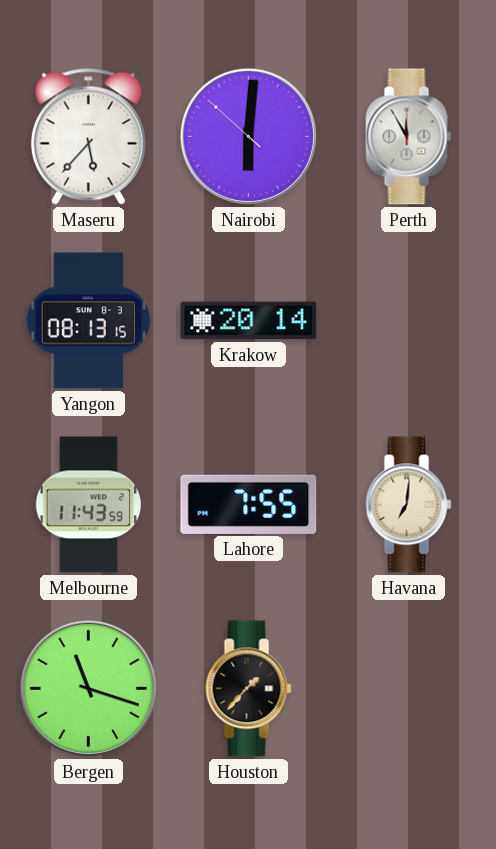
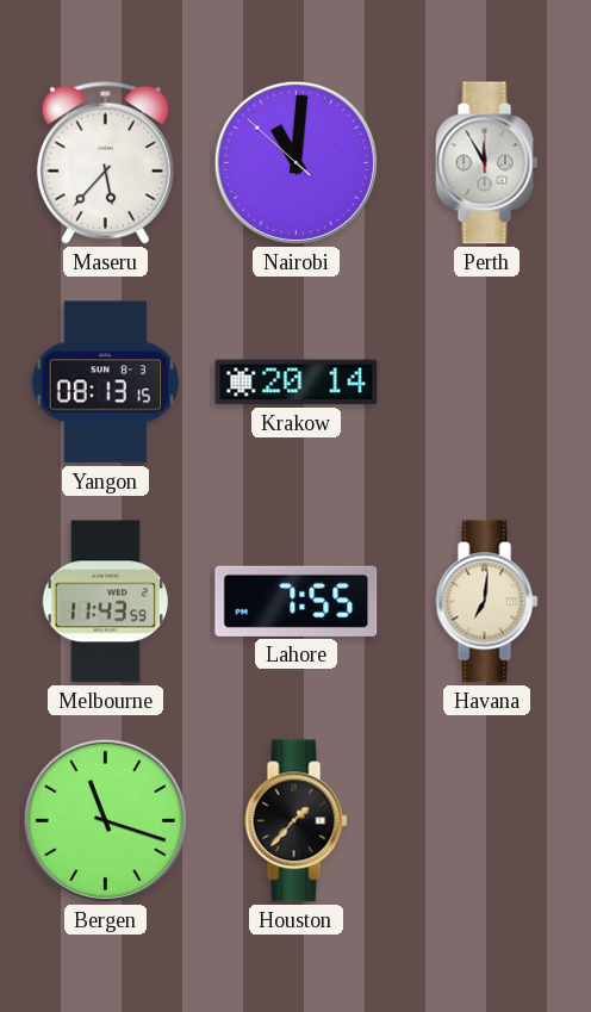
Nairobi: 6:00 -> 11:00 (295, 162)
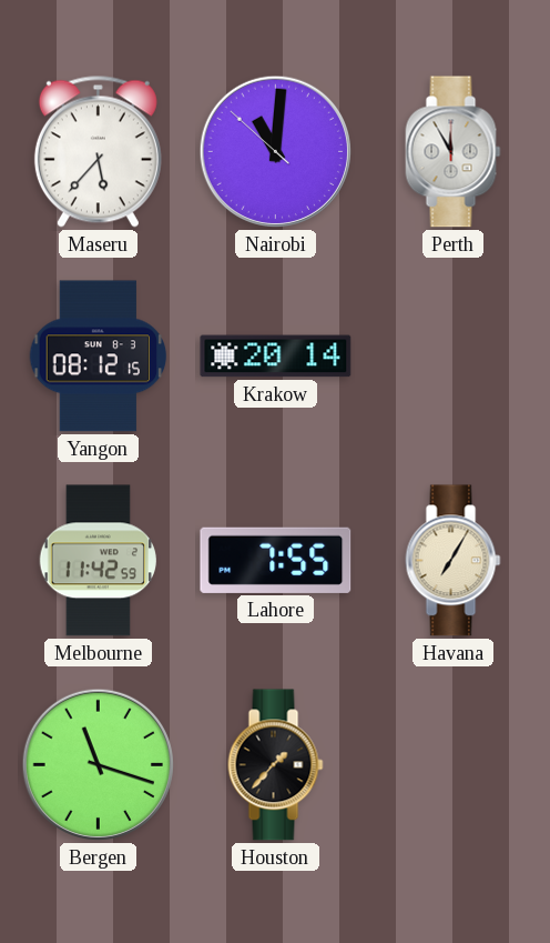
Yangon: 08:13 -> 08:12 (99, 357)
Melbourne: 11:43 -> 11:42 (98, 561)
Havana: 7:01 -> 7:05 (454, 561)
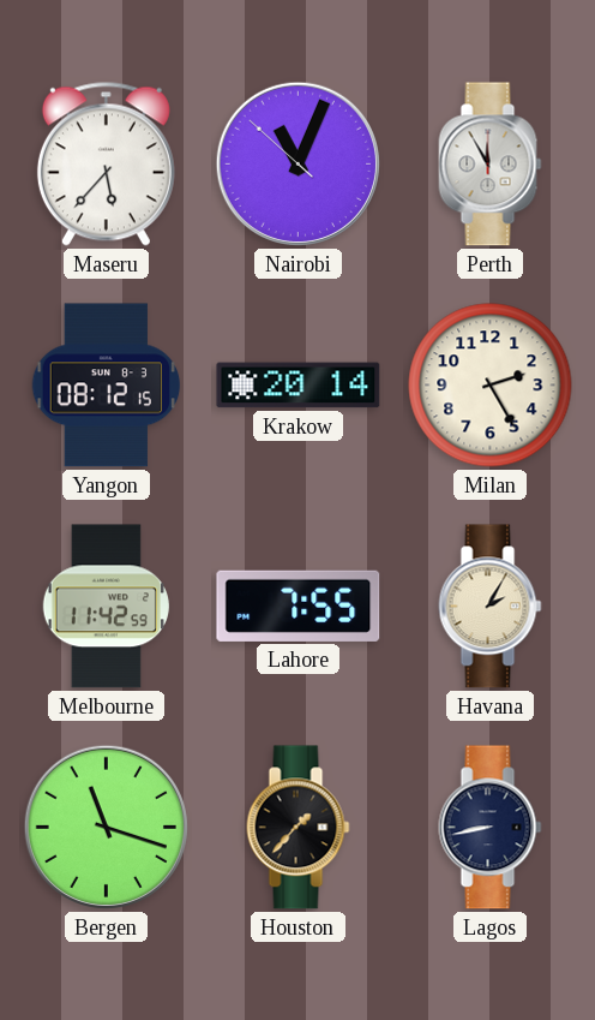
Nairobi: 11:00 -> 11:03 (297, 163)
Milan: none -> 2:25 (491, 386)
Havana: 7:05 -> 2:05 (491, 607)
Lagos: none -> 8:43 (491, 828)
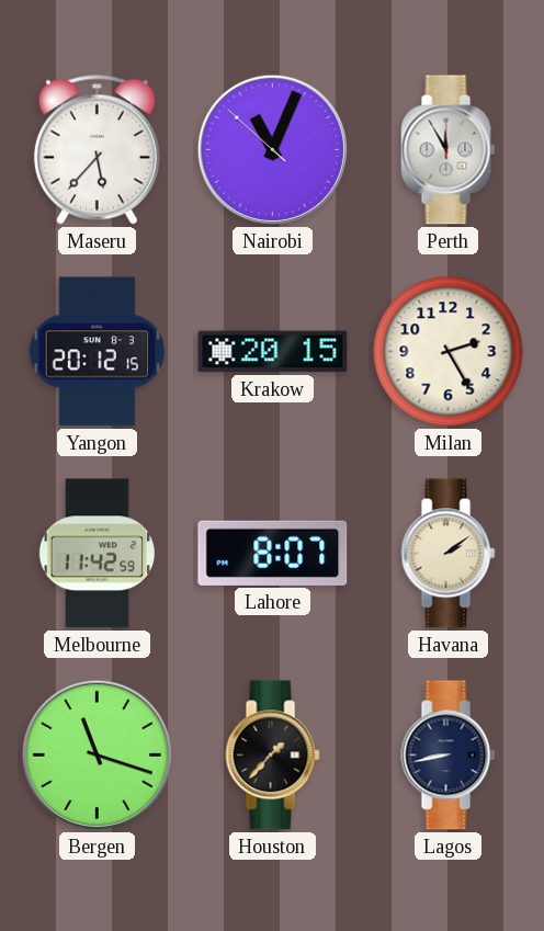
Yangon: 08:12 -> 20:12 (98, 352)
Krakow: 20:14 -> 20:15 (273, 352)
Lahore: 7:55 -> 8:07 (273, 553)
Havana: 2:05 -> 2:09 (449, 554)
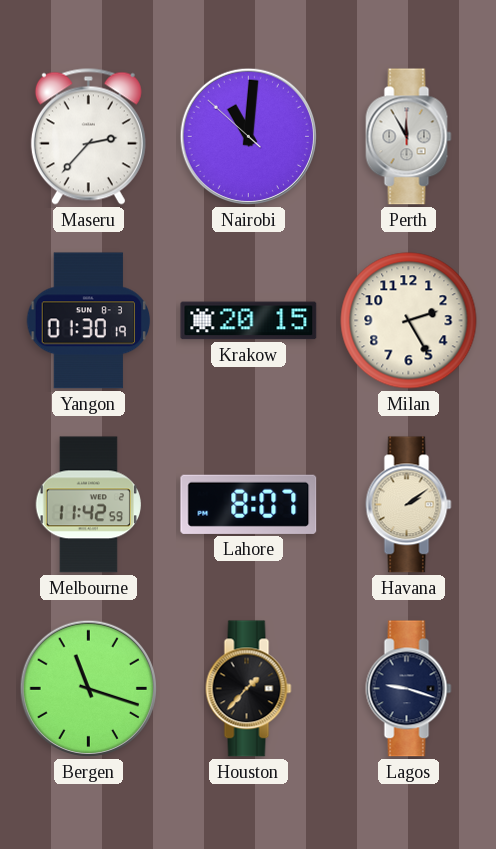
Maseru: 5:37 -> 2:37 (88, 136)
Nairobi: 11:03 -> 11:00 (248, 136)
Yangon: 20:12 -> 01:30 (89, 321)
Lagos: 8:43 -> 9:18 (409, 689)
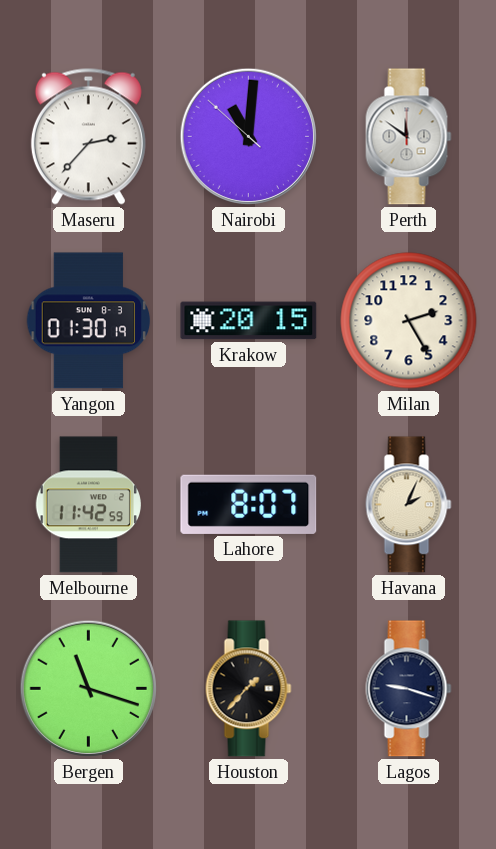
Perth: 11:55 -> 11:51 (409, 137)
Havana: 2:09 -> 2:04 (409, 505)
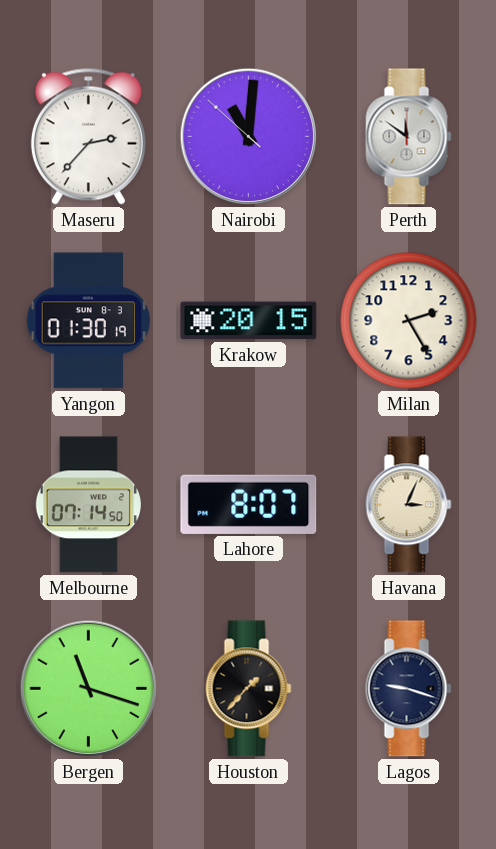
Melbourne: 11:42 -> 07:14 (88, 505)
Havana: 2:04 -> 3:04 (409, 505)
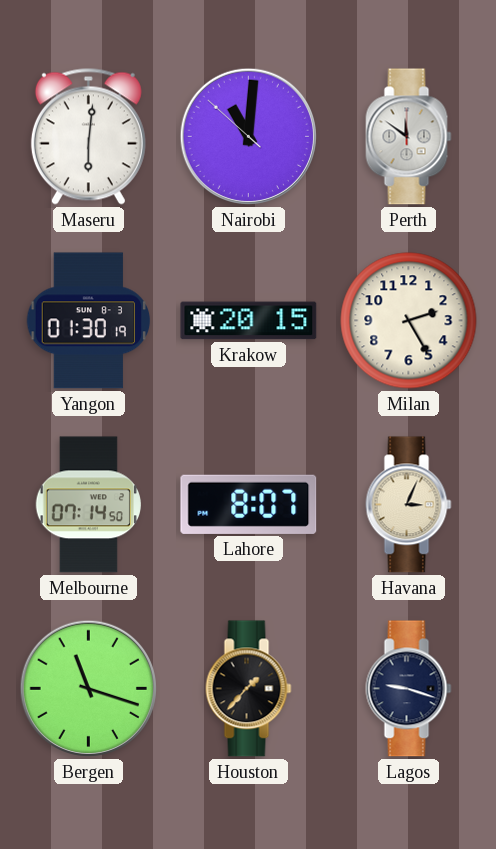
Maseru: 2:37 -> 6:01 (88, 136)
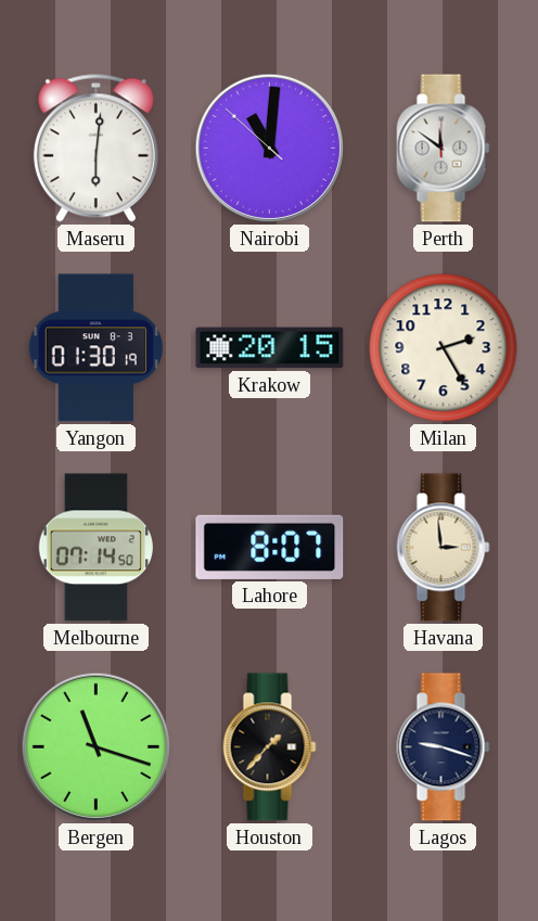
Havana: 3:04 -> 2:59 (444, 548)
